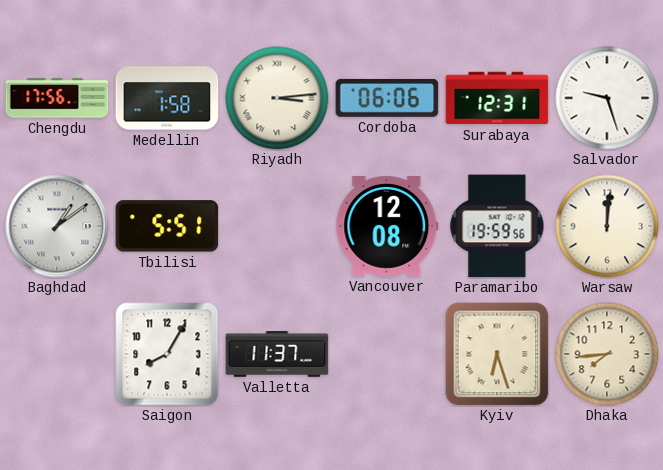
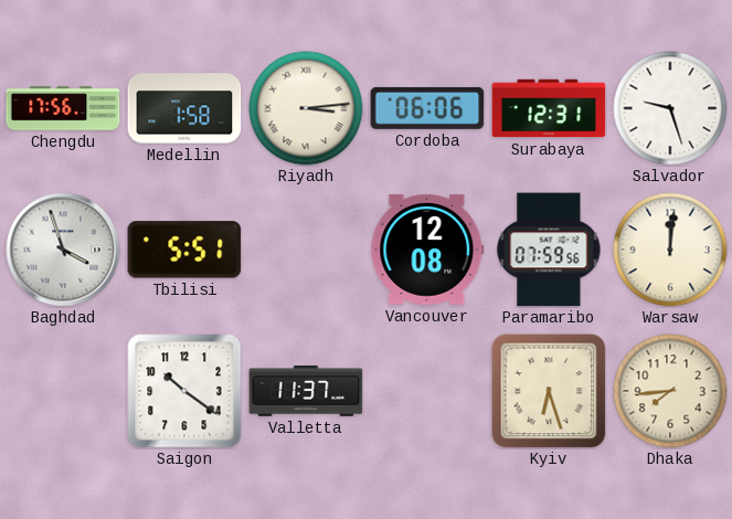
Baghdad: 1:09 -> 3:57 (63, 250)
Paramaribo: 19:59 -> 07:59 (549, 250)
Saigon: 8:05 -> 10:21 (184, 391)
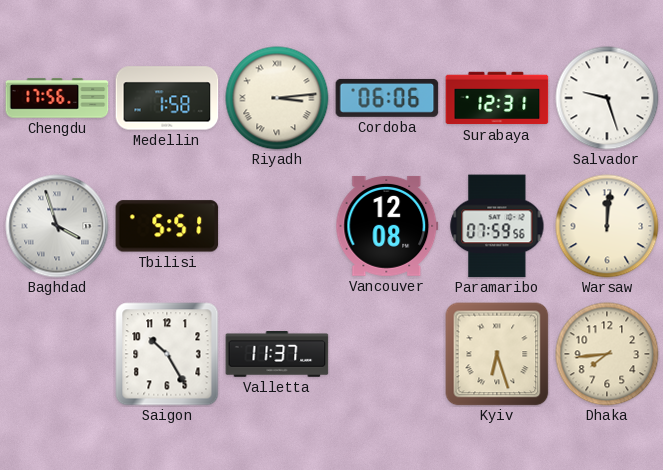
Saigon: 10:21 -> 10:25 (167, 354)
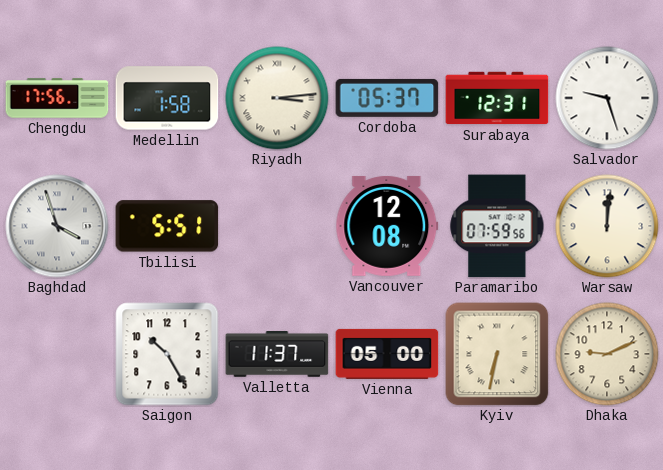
Cordoba: 06:06 -> 05:37 (387, 98)
Vienna: none -> 05:00 (387, 354)
Kyiv: 6:27 -> 6:32 (497, 354)
Dhaka: 7:44 -> 9:11 (607, 354)
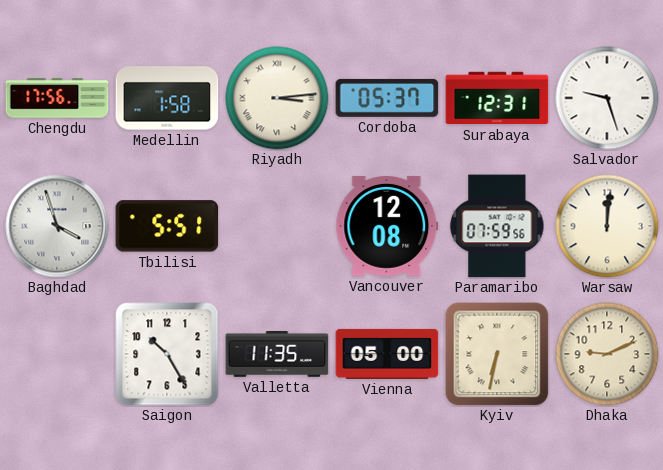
Valletta: 11:37 -> 11:35 (277, 355)
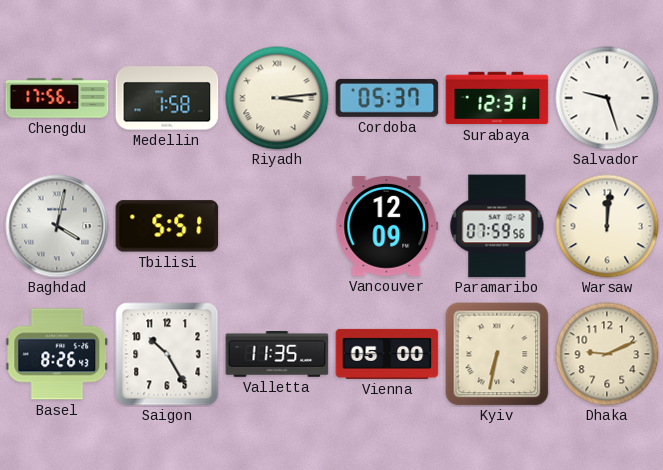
Baghdad: 3:57 -> 4:02 (57, 226)
Vancouver: 12:08 -> 12:09 (387, 226)
Basel: none -> 8:26 (57, 354)
